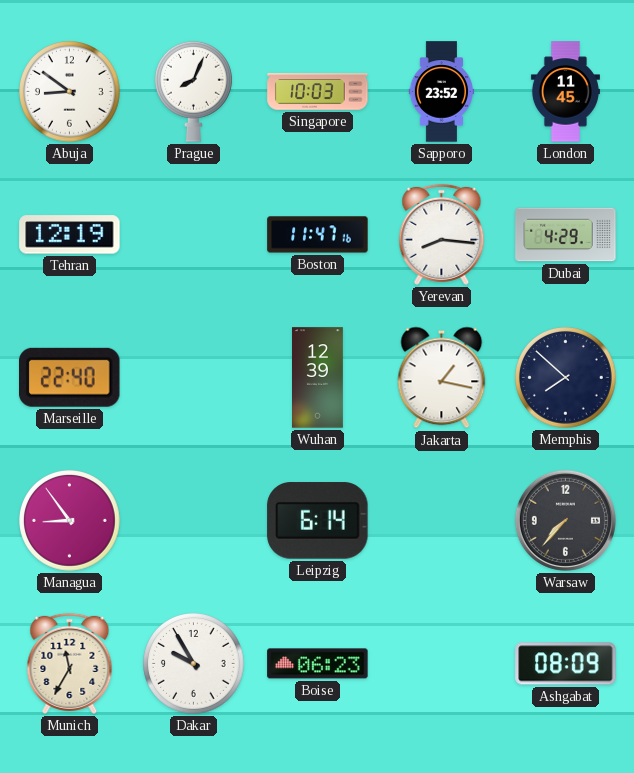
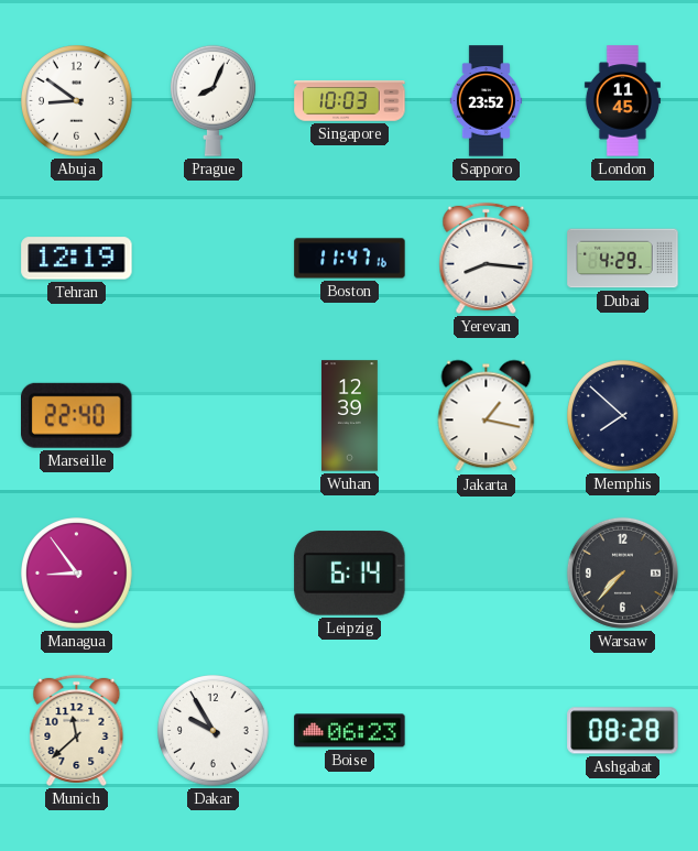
Munich: 11:35 -> 11:38 (77, 730)
Ashgabat: 08:09 -> 08:28 (623, 731)
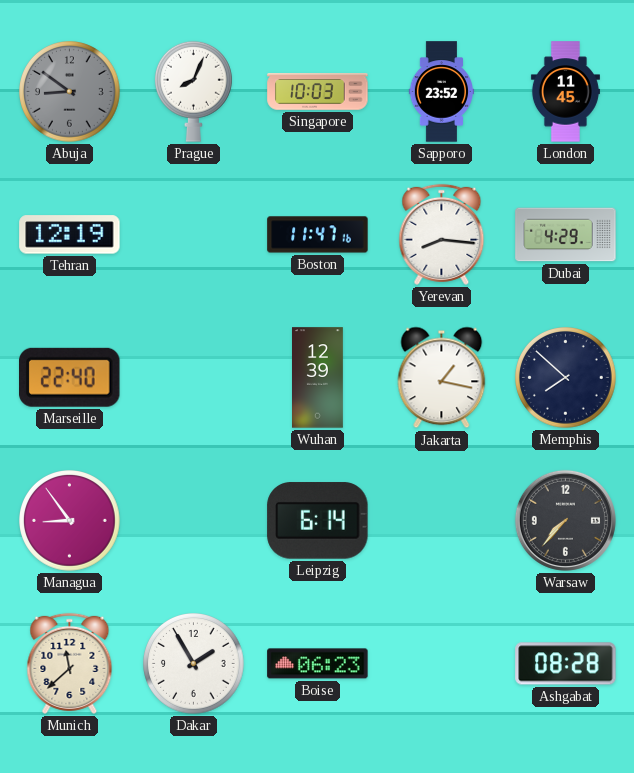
Abuja dial: white -> grey (70, 92)
Dakar: 9:55 -> 1:55 (194, 664)
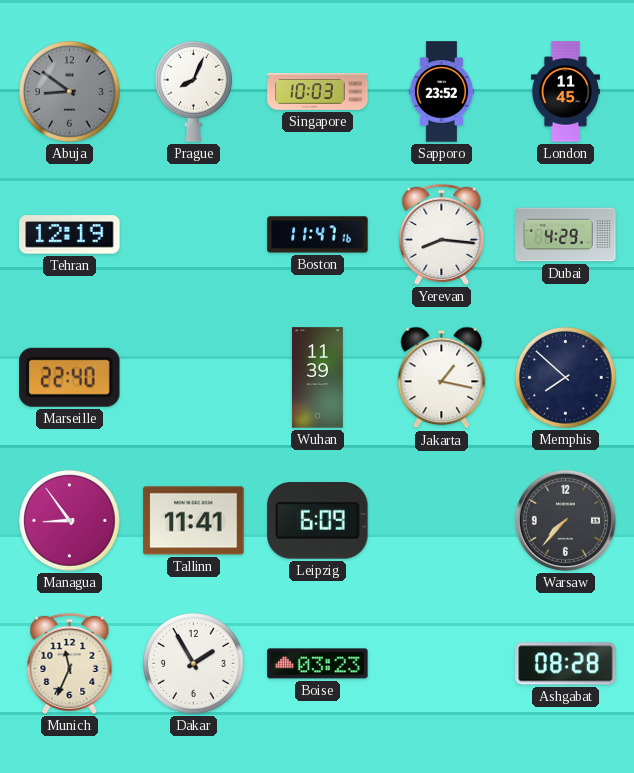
Wuhan: 12:39 -> 11:39 (318, 378)
Tallinn: none -> 11:41 (194, 521)
Leipzig: 6:14 -> 6:09 (318, 521)
Munich: 11:38 -> 11:34 (70, 663)
Boise: 06:23 -> 03:23 (318, 664)
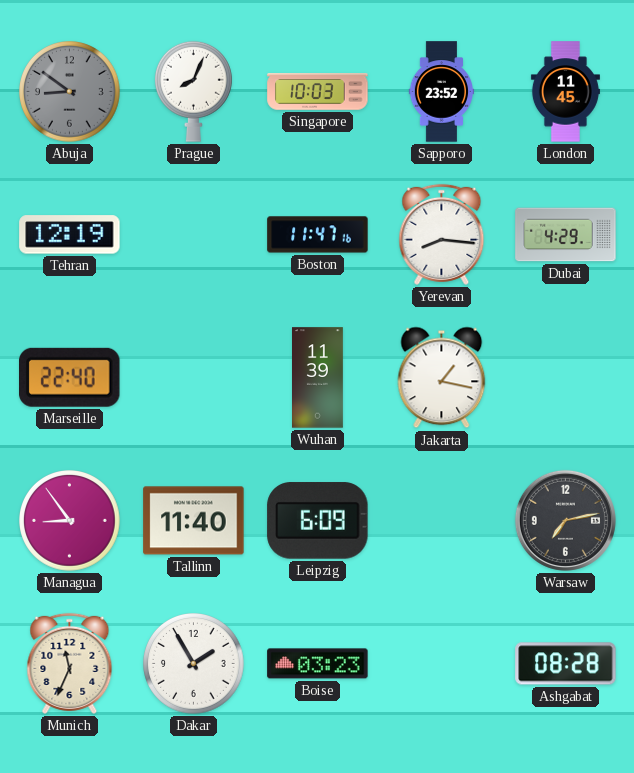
Memphis: 7:52 -> none (566, 378)
Tallinn: 11:41 -> 11:40 (194, 521)
Warsaw: 7:37 -> 7:13 (565, 520)
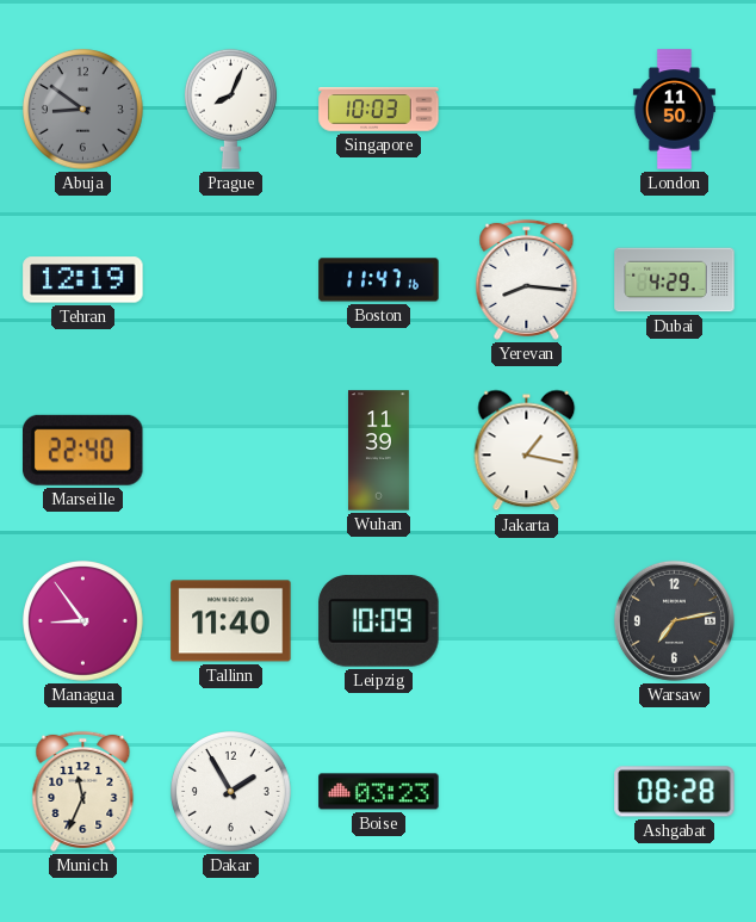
Sapporo: 23:52 -> none (441, 92)
London: 11:45 -> 11:50 (674, 110)
Leipzig: 6:09 -> 10:09 (379, 621)
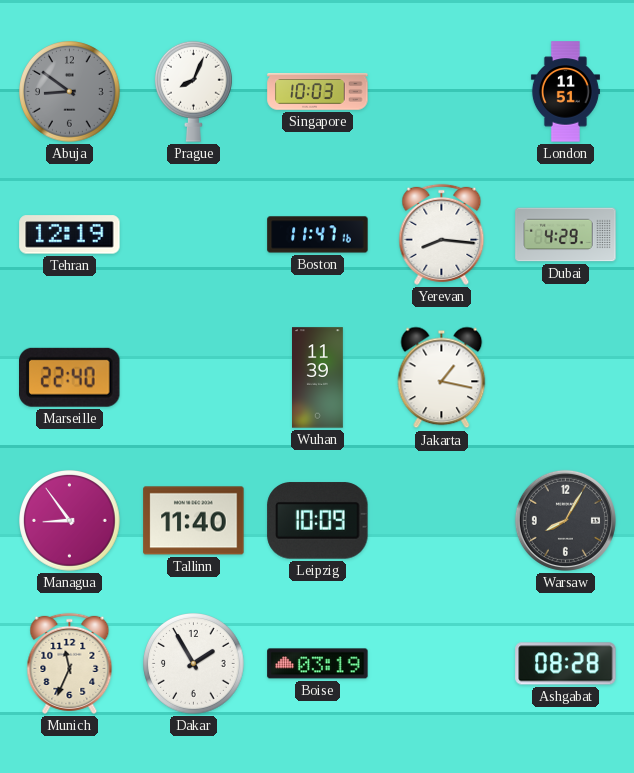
London: 11:50 -> 11:51 (565, 92)
Warsaw: 7:13 -> 8:05 (565, 520)
Boise: 03:23 -> 03:19 (318, 664)
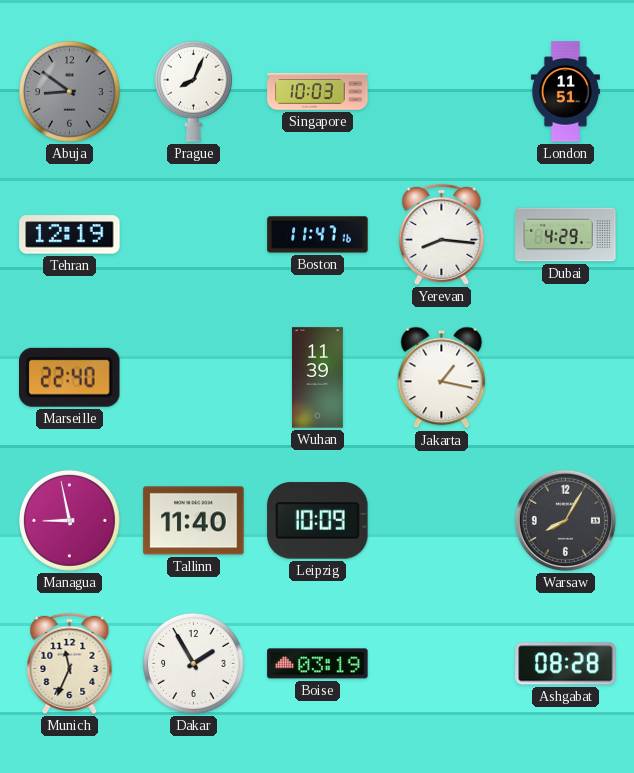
Managua: 8:54 -> 8:58 (70, 521)
